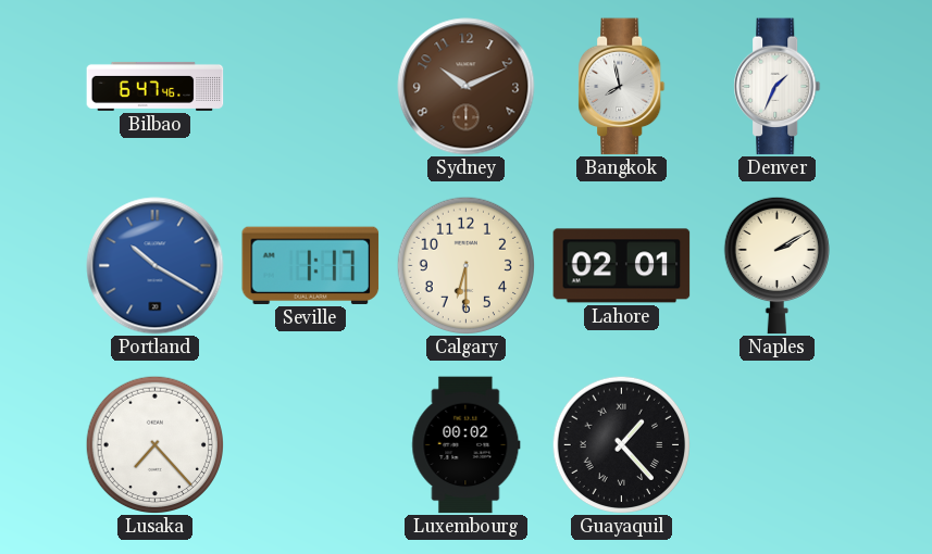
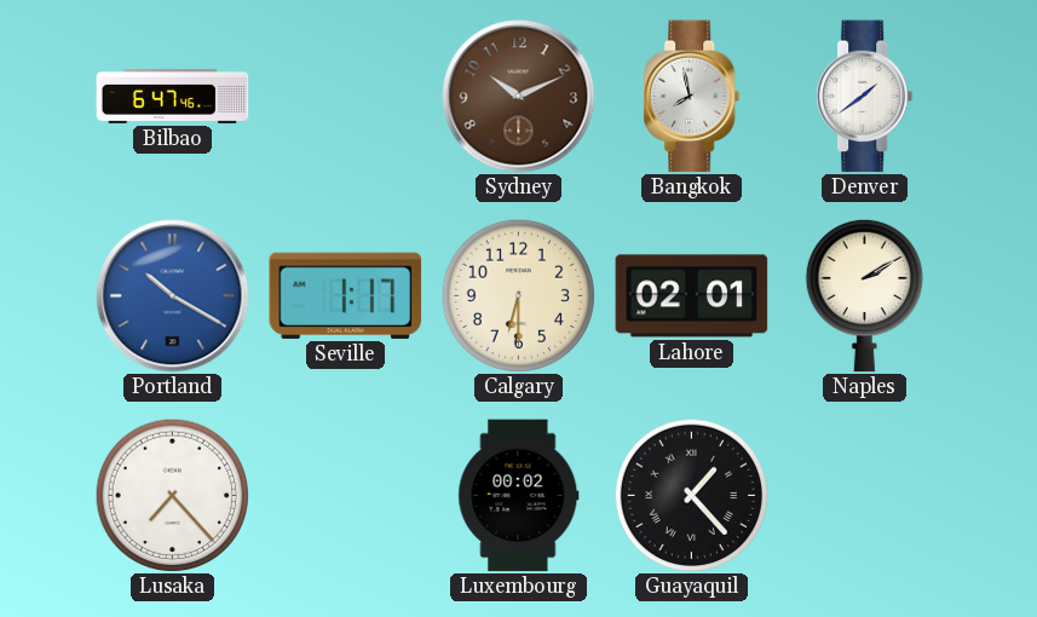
Denver: 1:34 -> 1:39 (865, 97)
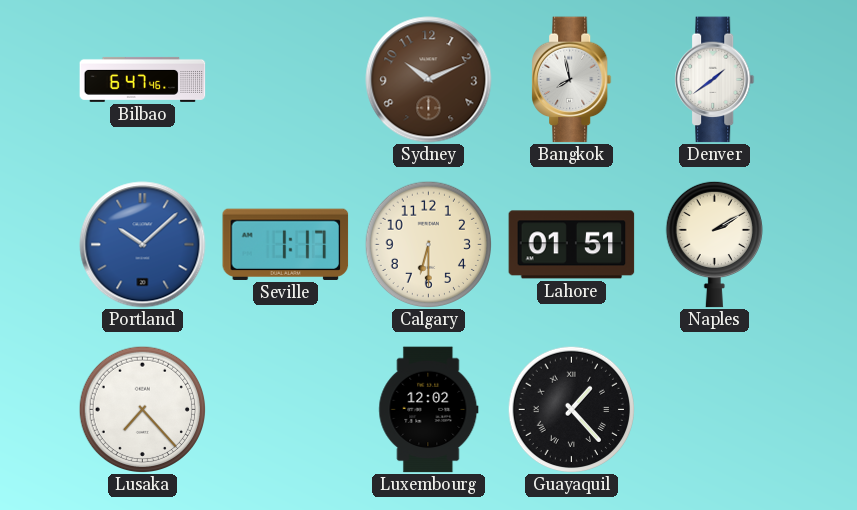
Portland: 10:20 -> 10:08 (143, 245)
Lahore: 02:01 -> 01:51 (572, 245)
Luxembourg: 00:02 -> 12:02 (429, 410)
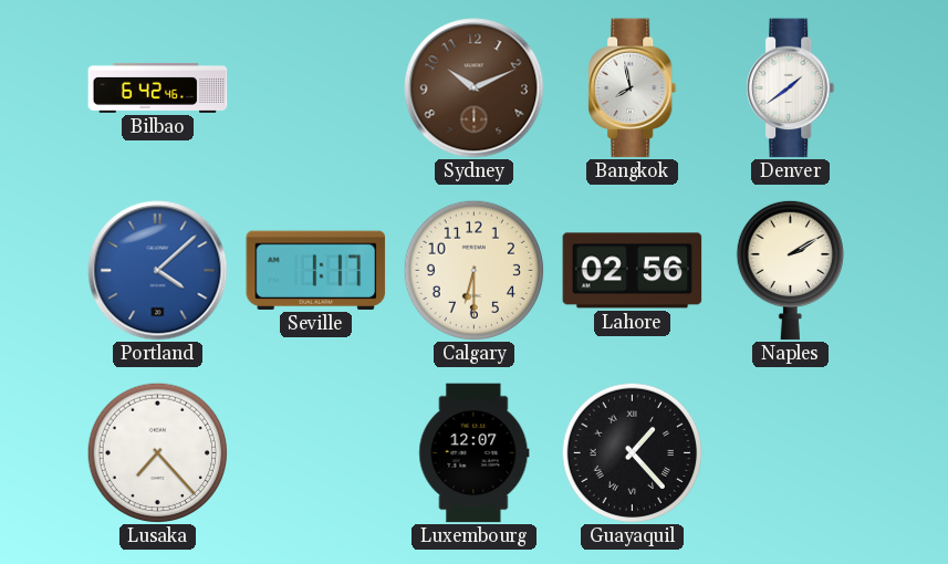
Bilbao: 6:47 -> 6:42 (158, 87)
Portland: 10:08 -> 4:08 (158, 271)
Lahore: 01:51 -> 02:56 (633, 271)
Luxembourg: 12:02 -> 12:07 (475, 453)
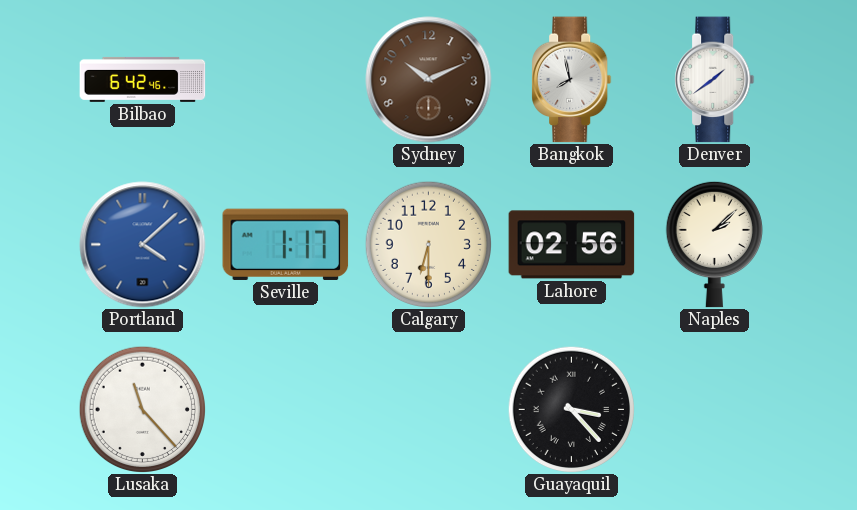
Naples: 2:10 -> 2:08 (714, 244)
Lusaka: 7:23 -> 11:23 (142, 409)
Luxembourg: 12:07 -> none (475, 453)
Guayaquil: 1:23 -> 3:23 (571, 409)
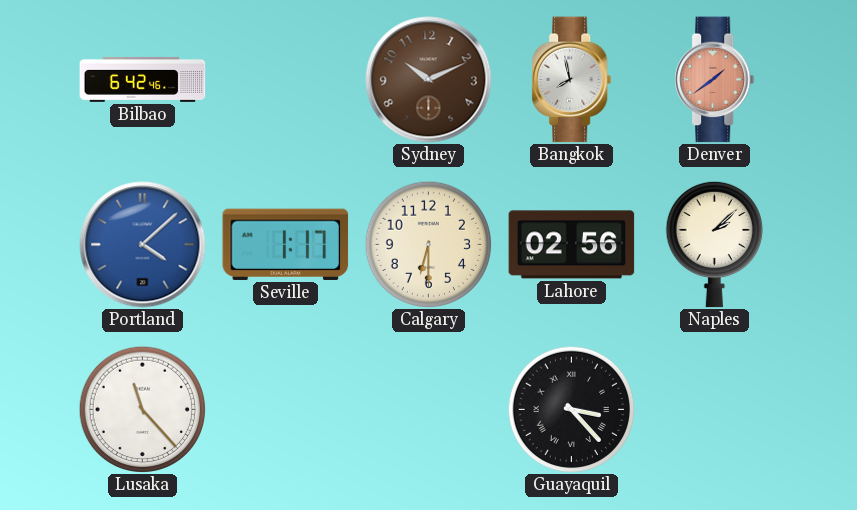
Denver dial: white -> salmon (715, 80)
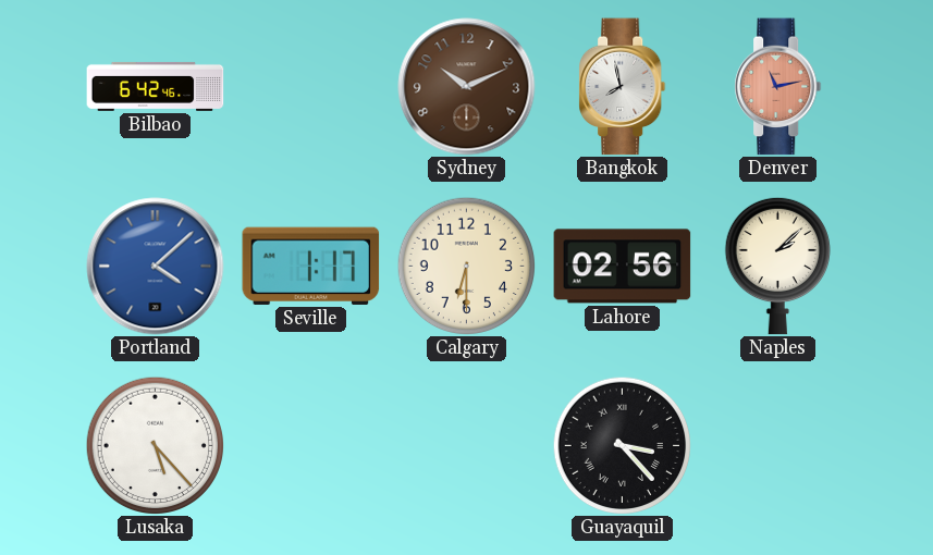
Denver: 1:39 -> 11:13 (778, 87)
Lusaka: 11:23 -> 5:23 (155, 445)
